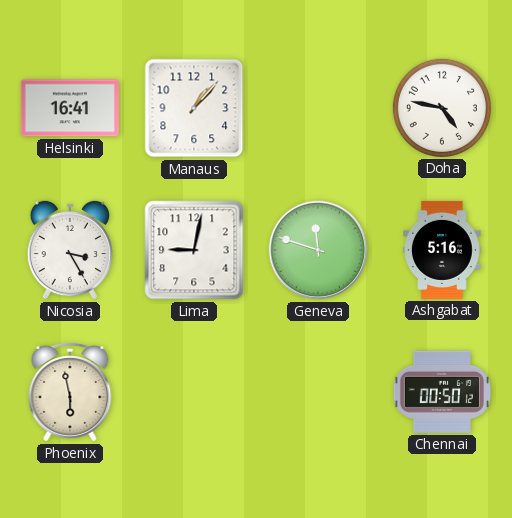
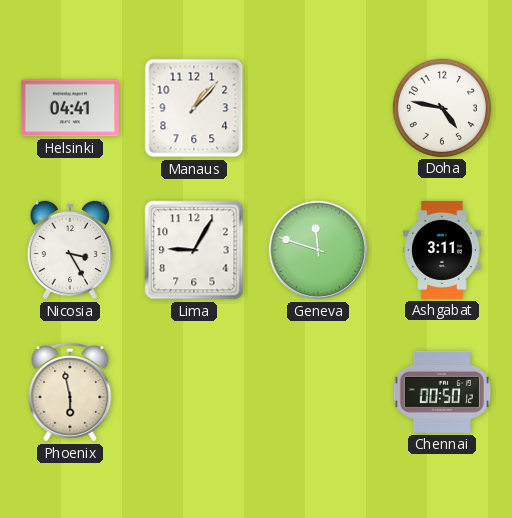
Helsinki: 16:41 -> 04:41 (70, 108)
Lima: 9:02 -> 9:05 (194, 250)
Ashgabat: 5:16 -> 3:11 (442, 250)
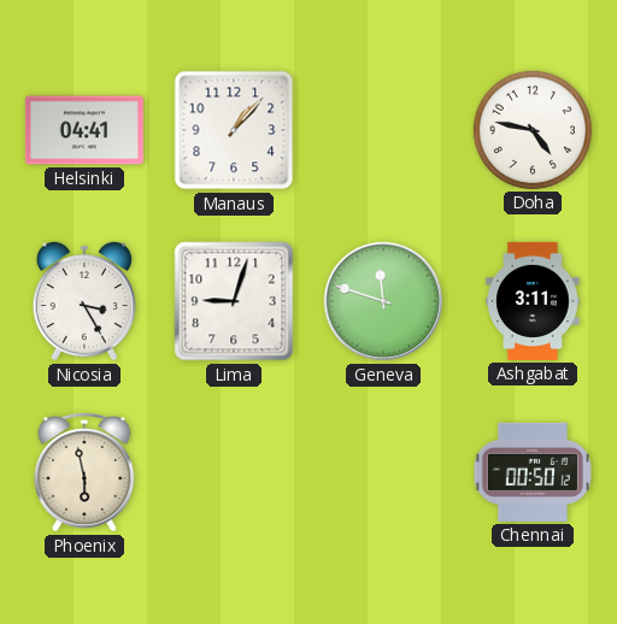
Lima: 9:05 -> 9:03 (234, 301)
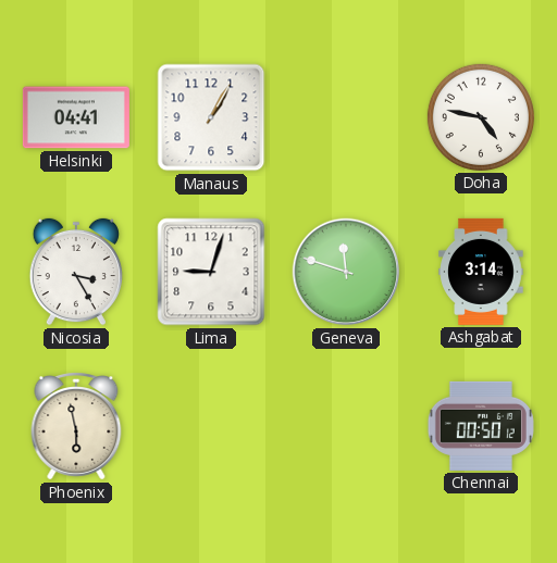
Manaus: 1:07 -> 1:05 (211, 117)
Ashgabat: 3:11 -> 3:14 (481, 272)
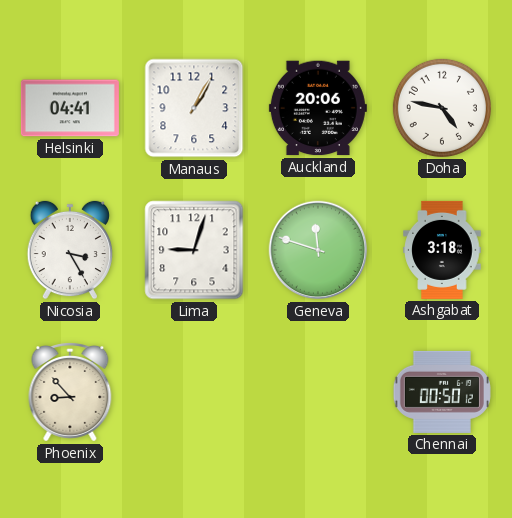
Auckland: none -> 20:06 (318, 108)
Ashgabat: 3:14 -> 3:18 (442, 250)
Phoenix: 5:58 -> 8:53 (70, 393)
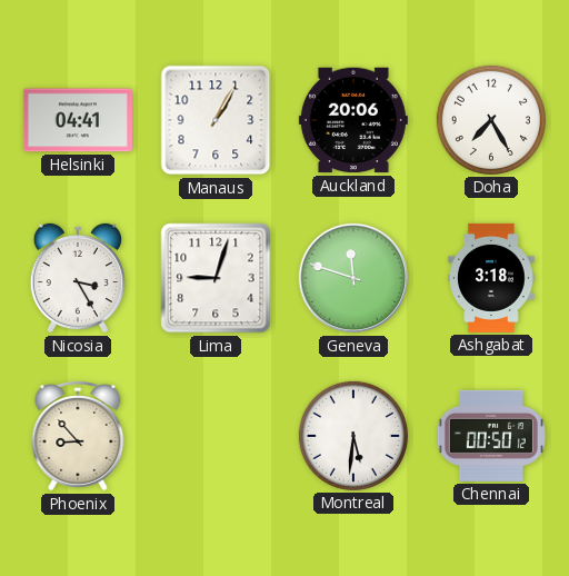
Doha: 4:47 -> 7:25 (491, 120)
Montreal: none -> 5:31 (353, 436)
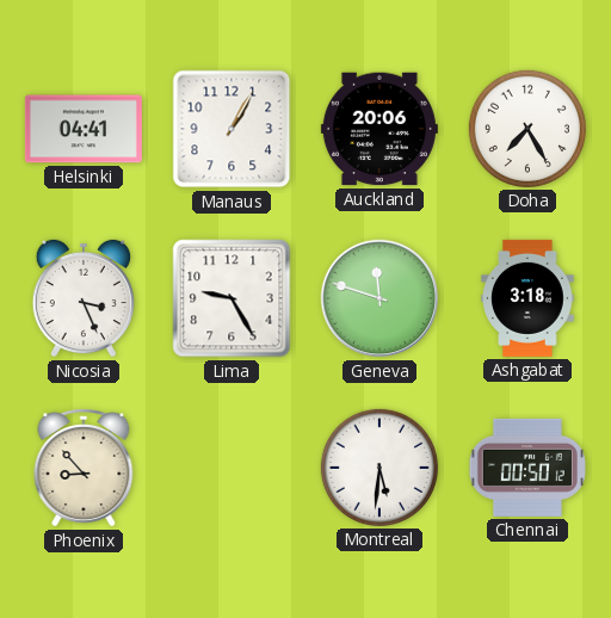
Nicosia: 3:25 -> 3:26 (82, 298)
Lima: 9:03 -> 9:25 (232, 298)
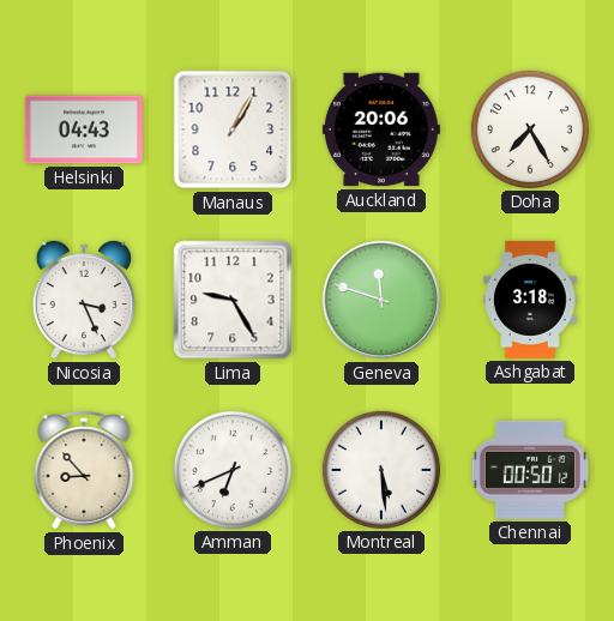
Helsinki: 04:41 -> 04:43 (84, 129)
Amman: none -> 6:41 (233, 470)
Montreal: 5:31 -> 5:29 (381, 470)
